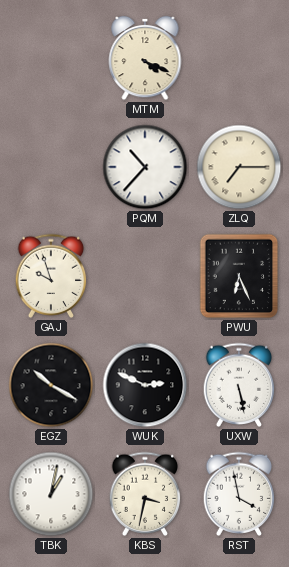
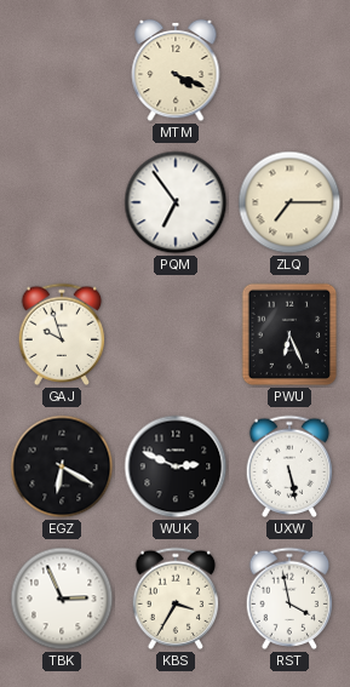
PQM: 10:37 -> 6:54 (176, 202)
EGZ: 10:20 -> 6:20 (62, 466)
TBK: 1:02 -> 2:56 (62, 599)
KBS: 3:32 -> 3:35 (176, 599)
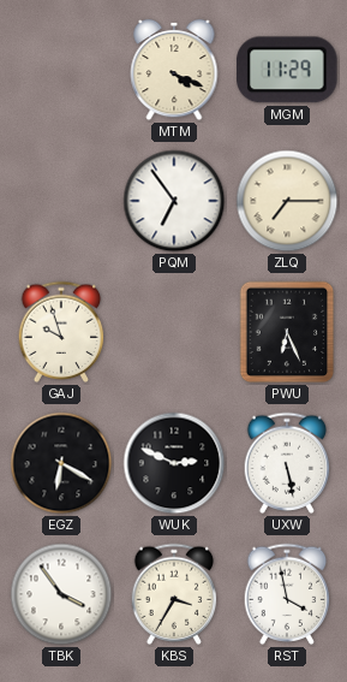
MGM: none -> 11:29 (287, 70)
TBK: 2:56 -> 3:54 (61, 594)
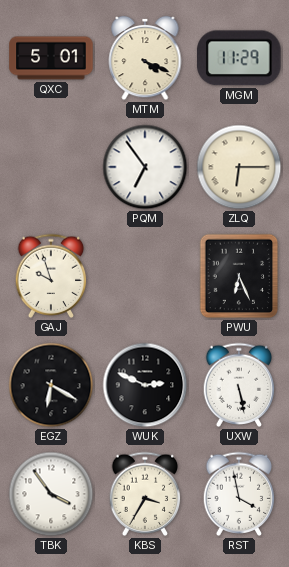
QXC: none -> 5:01 (51, 58)
ZLQ: 7:15 -> 6:15 (239, 167)
